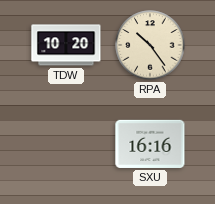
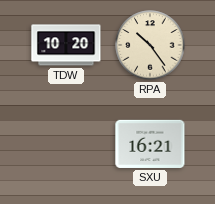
SXU: 16:16 -> 16:21 (150, 144)
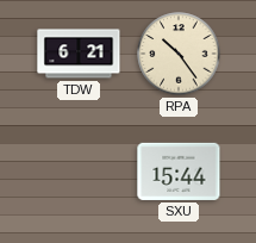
TDW: 10:20 -> 6:21 (79, 54)
SXU: 16:21 -> 15:44 (179, 172)
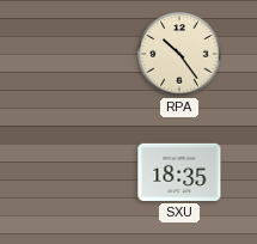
TDW: 6:21 -> none (79, 54)
SXU: 15:44 -> 18:35 (179, 172)
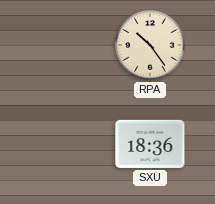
SXU: 18:35 -> 18:36 (150, 144)
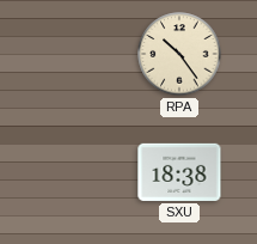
SXU: 18:36 -> 18:38 (179, 172)
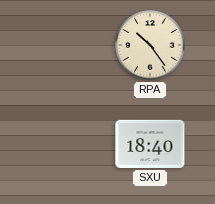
SXU: 18:38 -> 18:40 (150, 144)
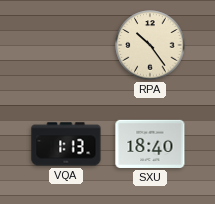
VQA: none -> 1:13 (66, 144)
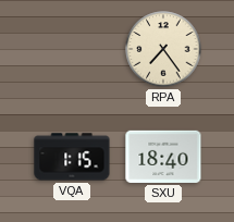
RPA: 10:24 -> 7:24 (163, 49)
VQA: 1:13 -> 1:15 (72, 157)
